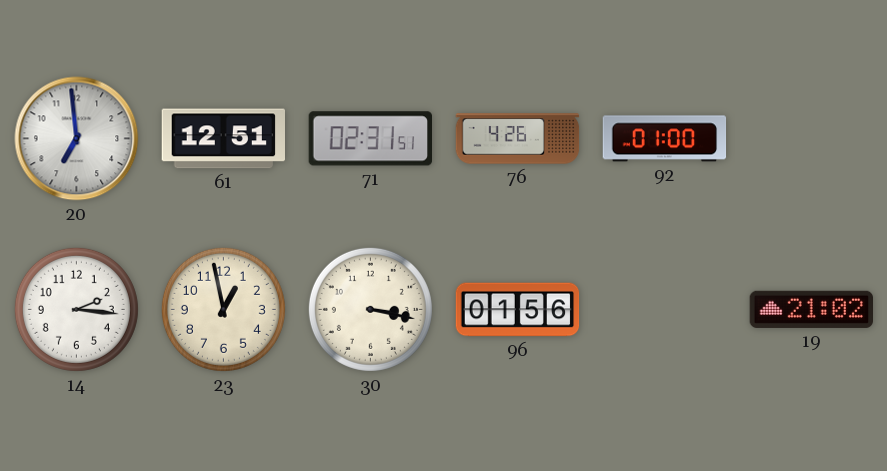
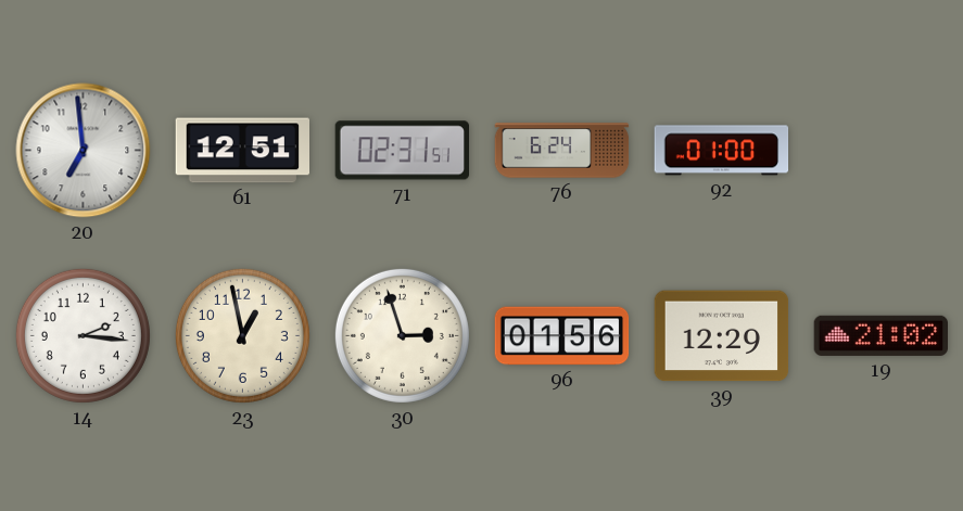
76: 4:26 -> 6:24 (562, 151)
30: 3:17 -> 2:57 (402, 335)
39: none -> 12:29 (722, 336)
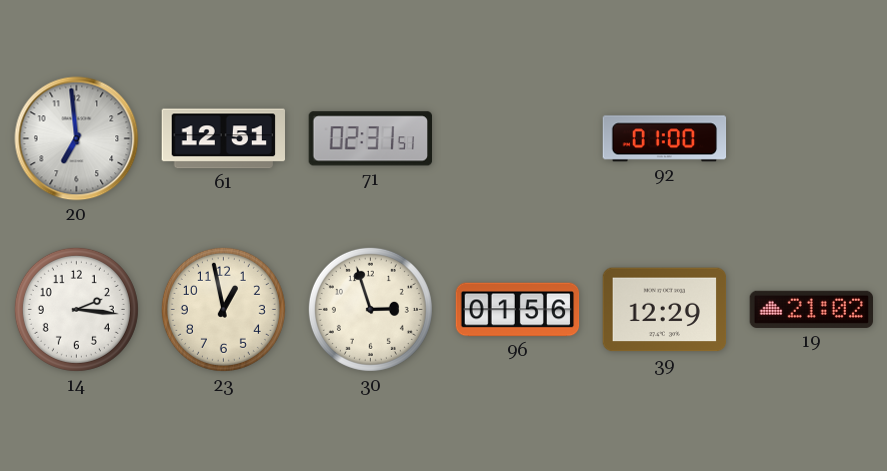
76: 6:24 -> none (562, 151)
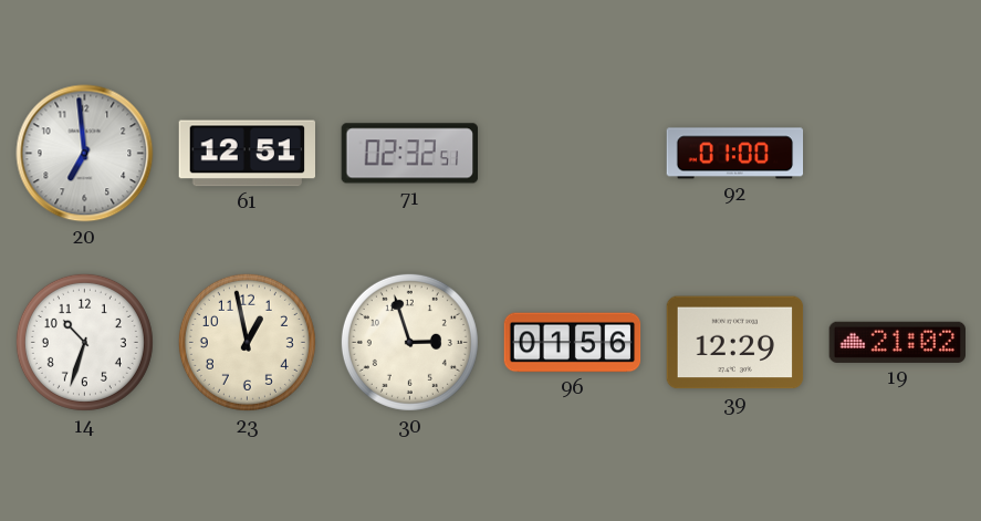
71: 02:31 -> 02:32 (409, 154)
14: 2:16 -> 10:33 (84, 342)
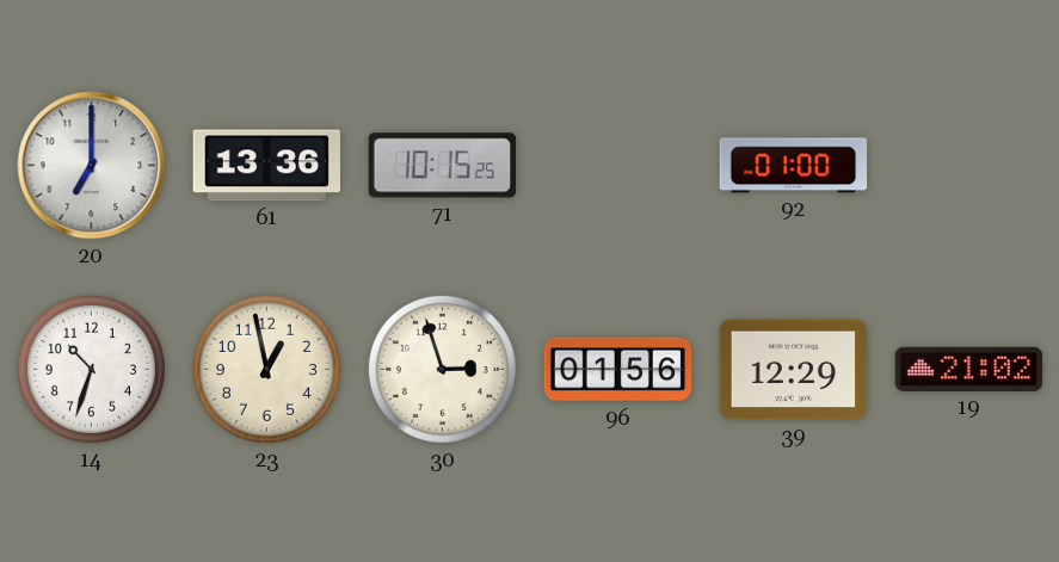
20: 6:59 -> 7:00 (92, 166)
61: 12:51 -> 13:36 (267, 166)
71: 02:32 -> 10:15 (442, 166)
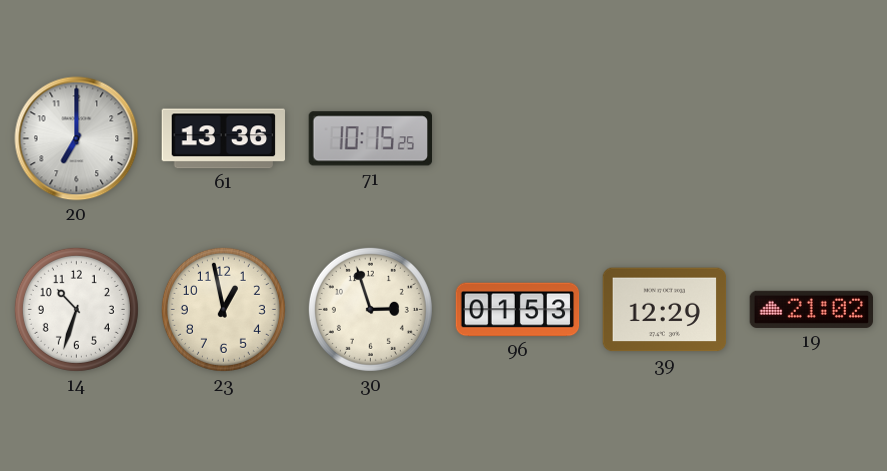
92: 01:00 -> none (794, 166)
96: 01:56 -> 01:53 (518, 310)
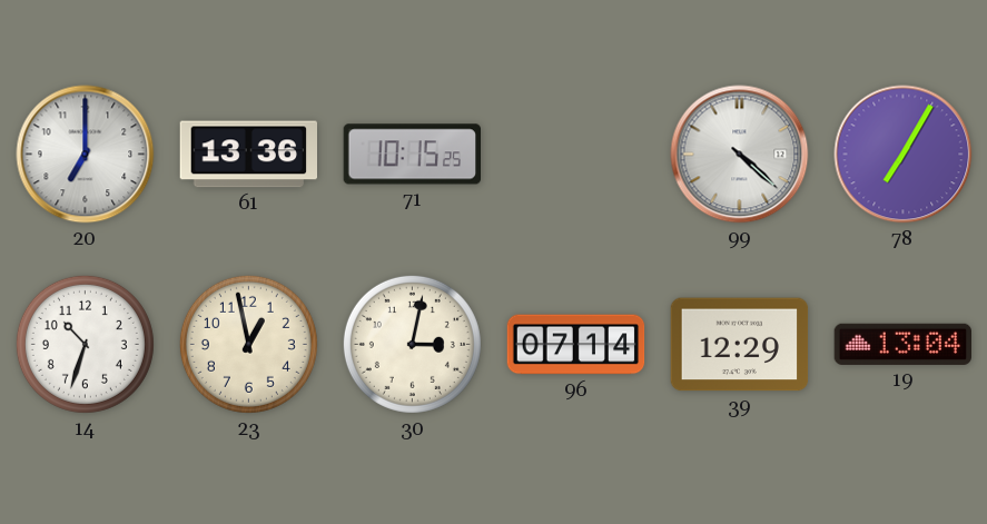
99: none -> 4:22 (740, 155)
78: none -> 7:05 (904, 155)
30: 2:57 -> 3:02 (412, 344)
96: 01:53 -> 07:14 (576, 345)
19: 21:02 -> 13:04 (904, 344)
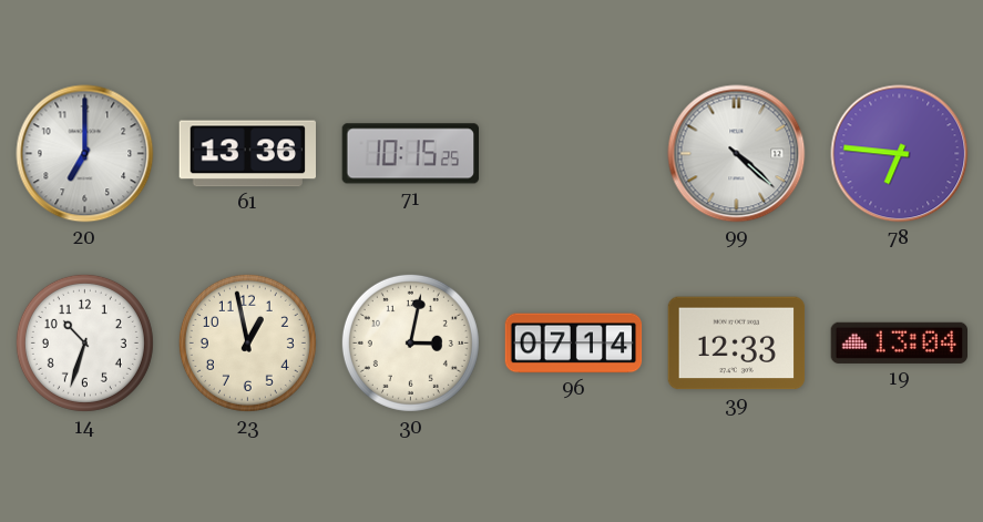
78: 7:05 -> 6:46 (900, 154)
39: 12:29 -> 12:33 (737, 344)
